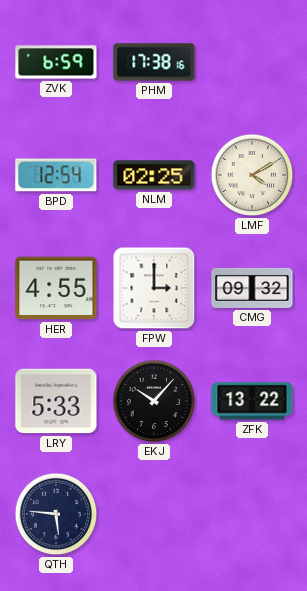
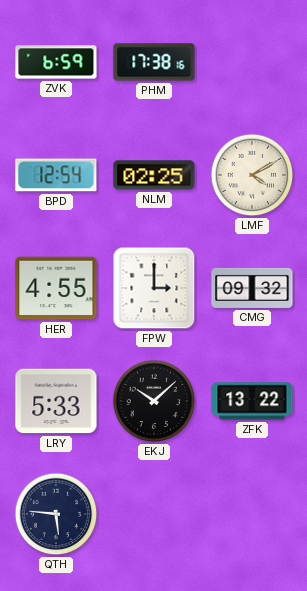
EKJ: 10:07 -> 10:08 (154, 401)
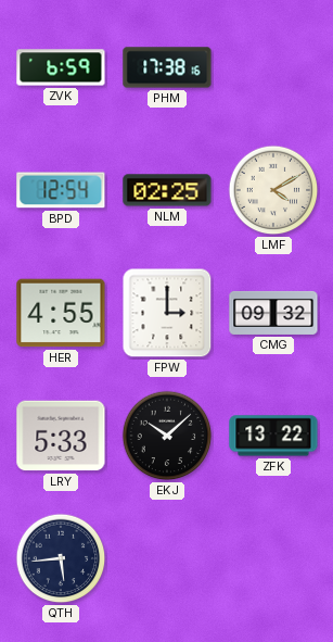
QTH: 5:46 -> 5:44 (61, 558)
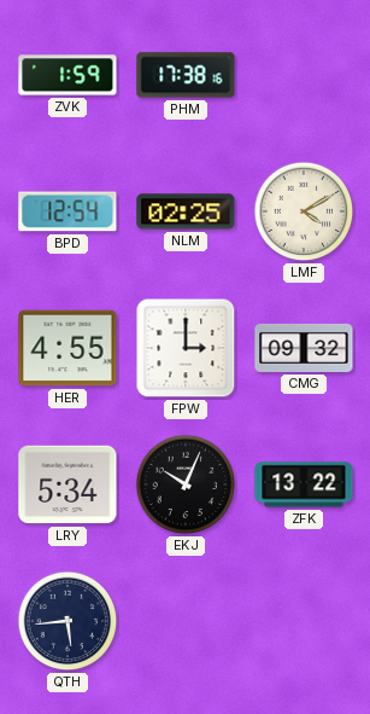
ZVK: 6:59 -> 1:59 (67, 75)
LRY: 5:33 -> 5:34 (67, 484)
EKJ: 10:08 -> 10:04 (186, 484)
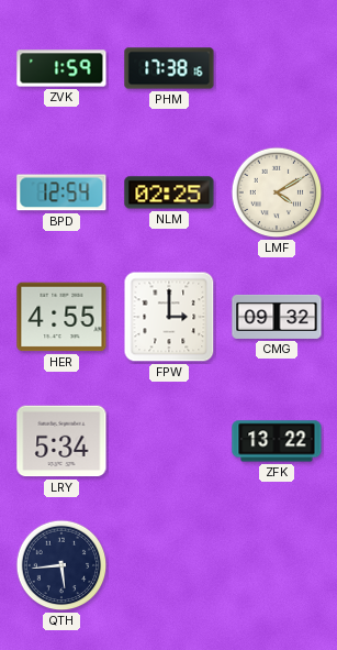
EKJ: 10:04 -> none (186, 484)
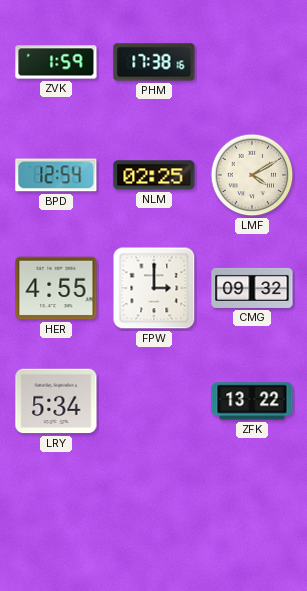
QTH: 5:44 -> none (61, 565)
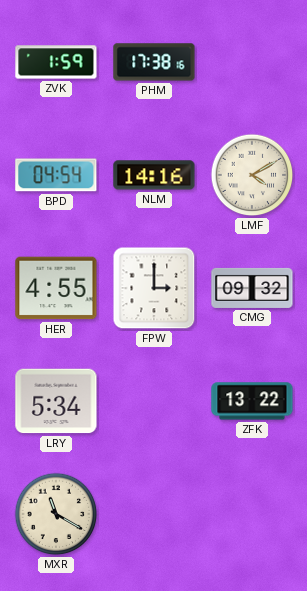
BPD: 12:54 -> 04:54 (56, 175)
NLM: 02:25 -> 14:16 (154, 175)
MXR: none -> 11:20 (56, 514)
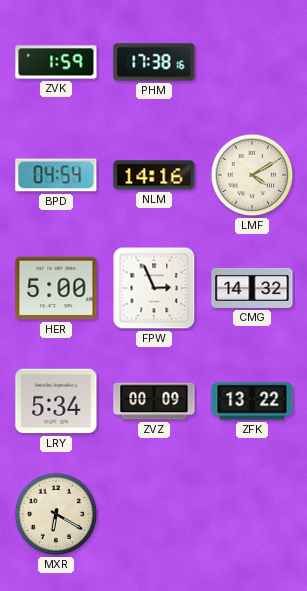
HER: 4:55 -> 5:00 (56, 288)
FPW: 3:00 -> 2:56 (154, 288)
CMG: 09:32 -> 14:32 (252, 288)
ZVZ: none -> 00:09 (154, 401)
MXR: 11:20 -> 6:20 (56, 514)
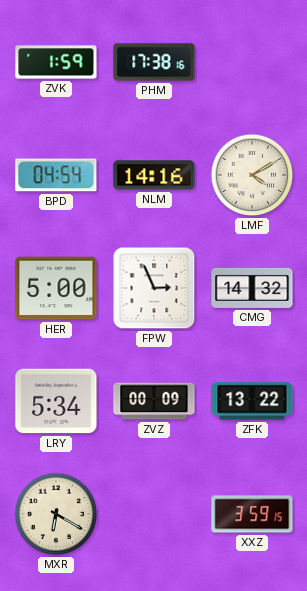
XXZ: none -> 3:59 (252, 514)
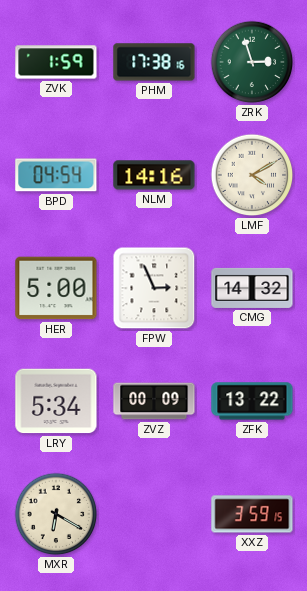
ZRK: none -> 2:57 (252, 62)
